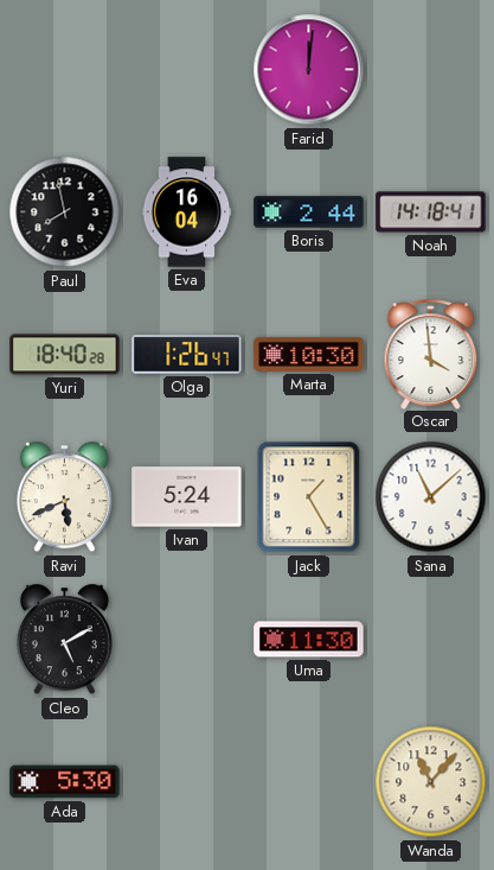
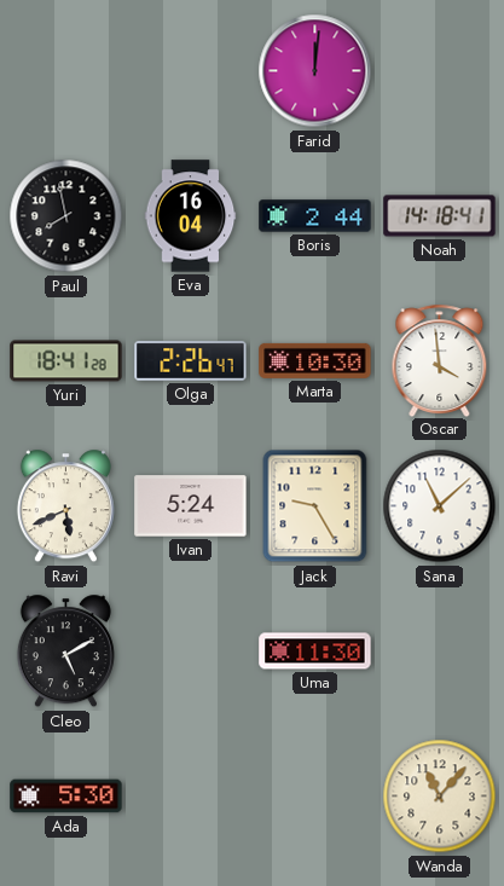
Yuri: 18:40 -> 18:41 (66, 361)
Olga: 1:26 -> 2:26 (191, 361)
Jack: 1:25 -> 9:25 (315, 506)
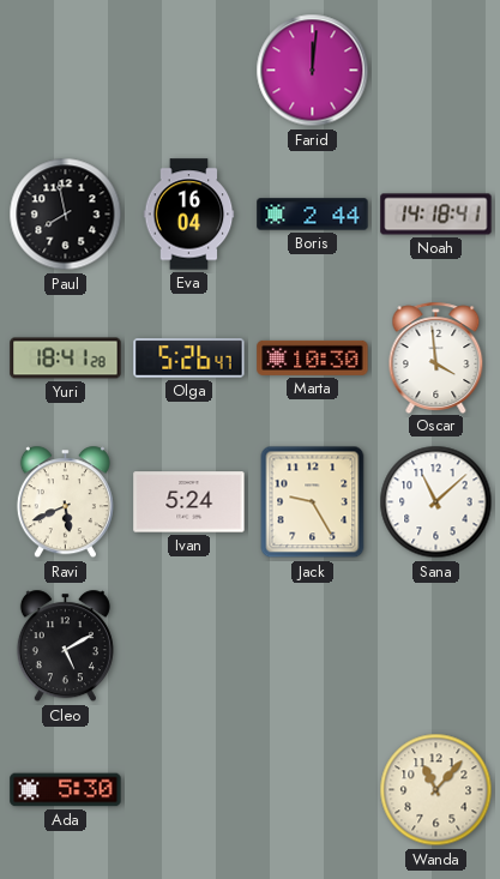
Olga: 2:26 -> 5:26 (189, 359)
Uma: 11:30 -> none (315, 652)
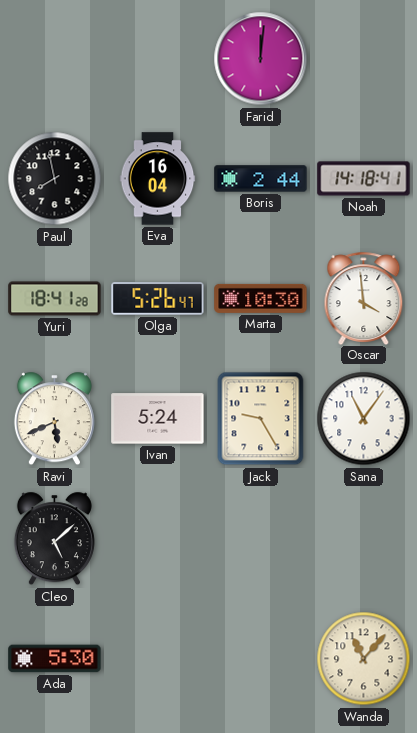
Sana: 11:08 -> 11:06 (364, 419)
Cleo: 5:10 -> 5:08 (54, 539)
